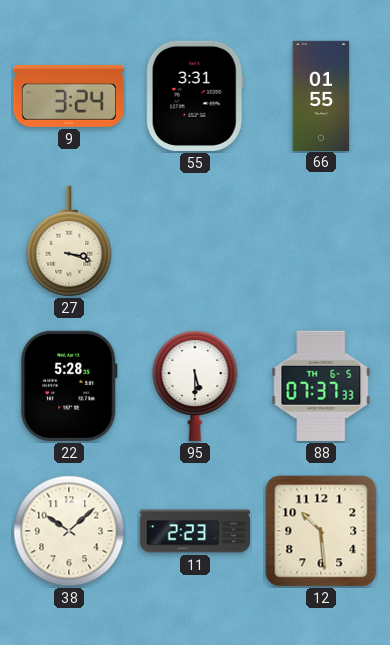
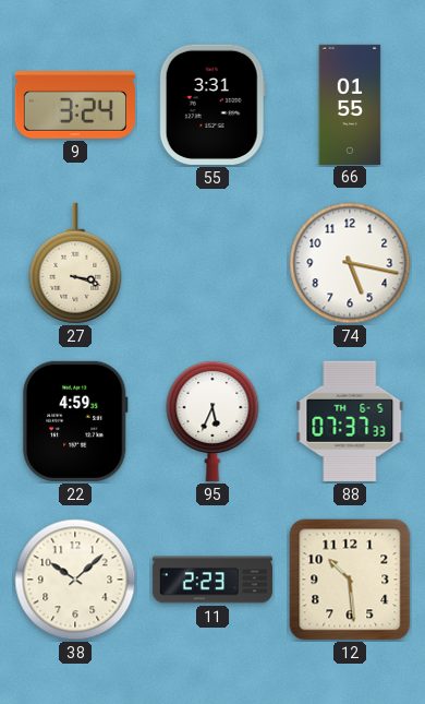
74: none -> 5:17 (350, 263)
22: 5:28 -> 4:59 (75, 421)
95: 5:30 -> 5:34 (212, 420)
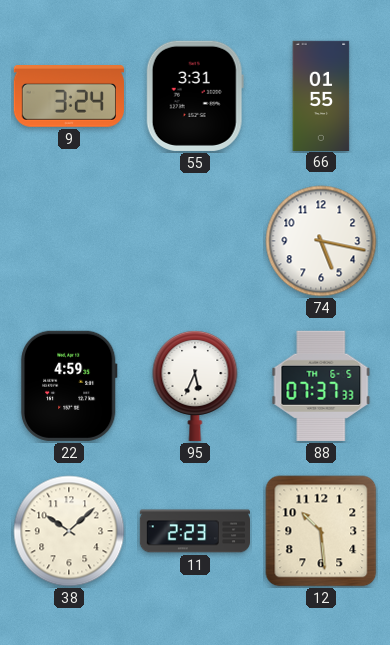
27: 3:18 -> none (75, 263)
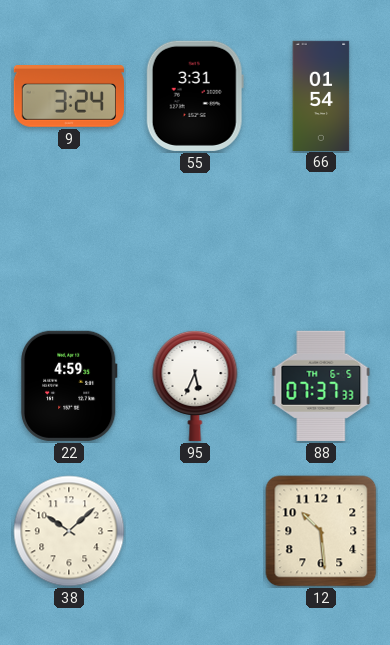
66: 01:55 -> 01:54 (321, 95)
74: 5:17 -> none (321, 241)
11: 2:23 -> none (194, 531)
